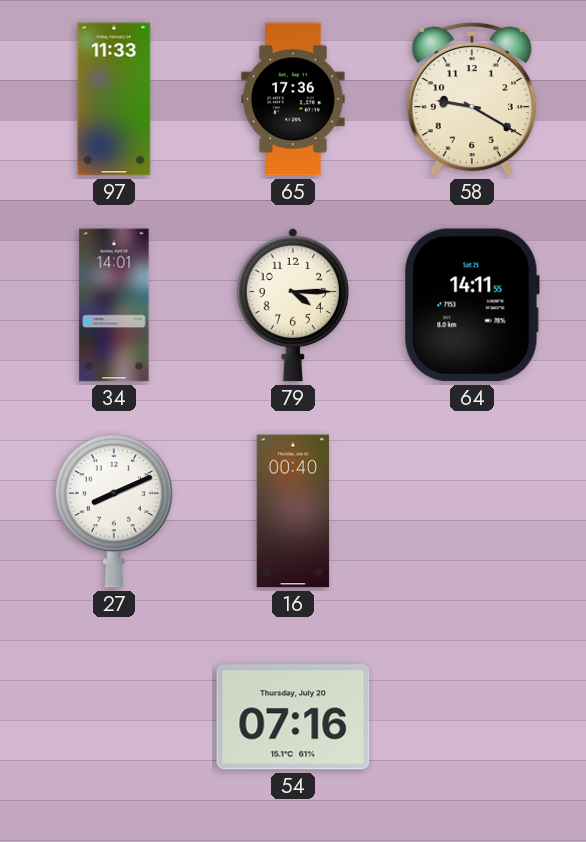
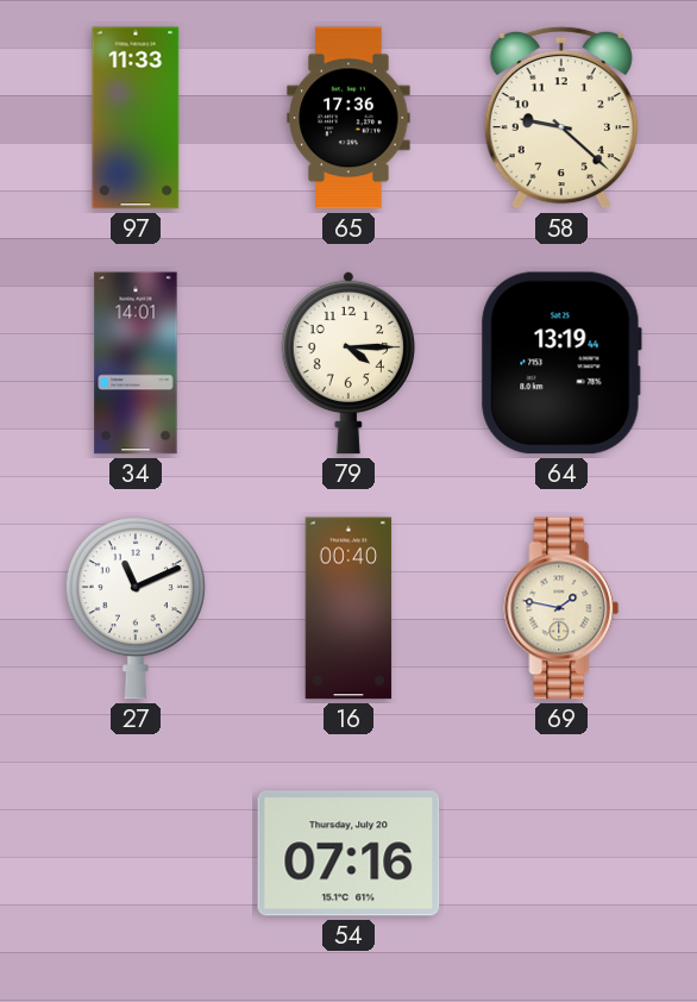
58: 9:20 -> 9:22 (561, 118)
64: 14:11 -> 13:19 (561, 363)
27: 8:11 -> 11:11 (136, 608)
69: none -> 1:47 (561, 608)
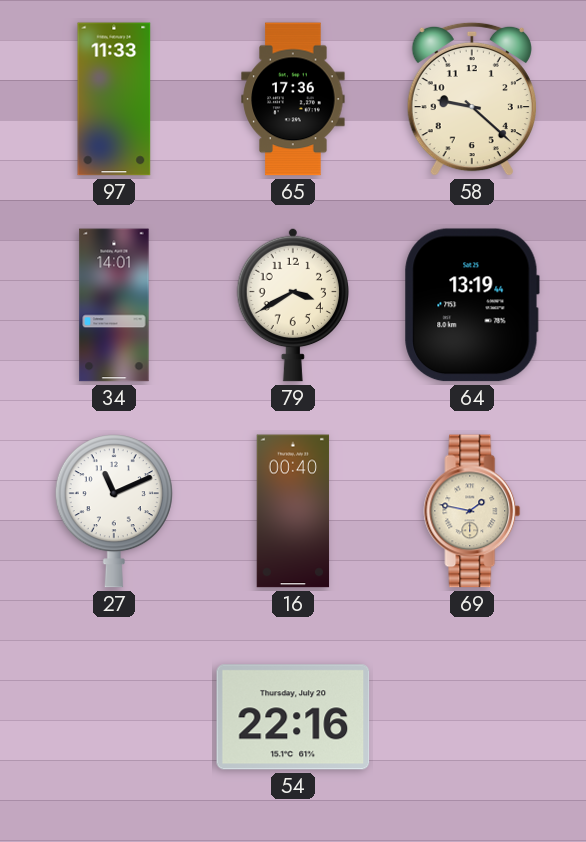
79: 4:15 -> 3:40 (292, 305)
54: 07:16 -> 22:16 (293, 717)
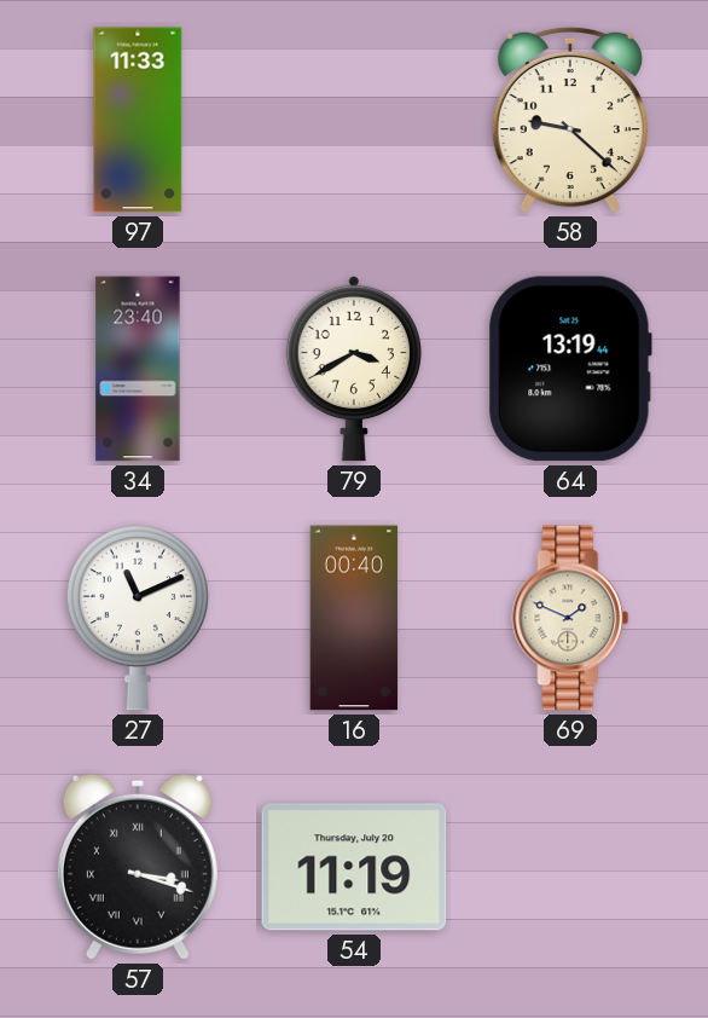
65: 17:36 -> none (293, 99)
34: 14:01 -> 23:40 (138, 369)
69: 1:47 -> 1:49 (570, 618)
57: none -> 3:18 (138, 867)
54: 22:16 -> 11:19 (354, 867)
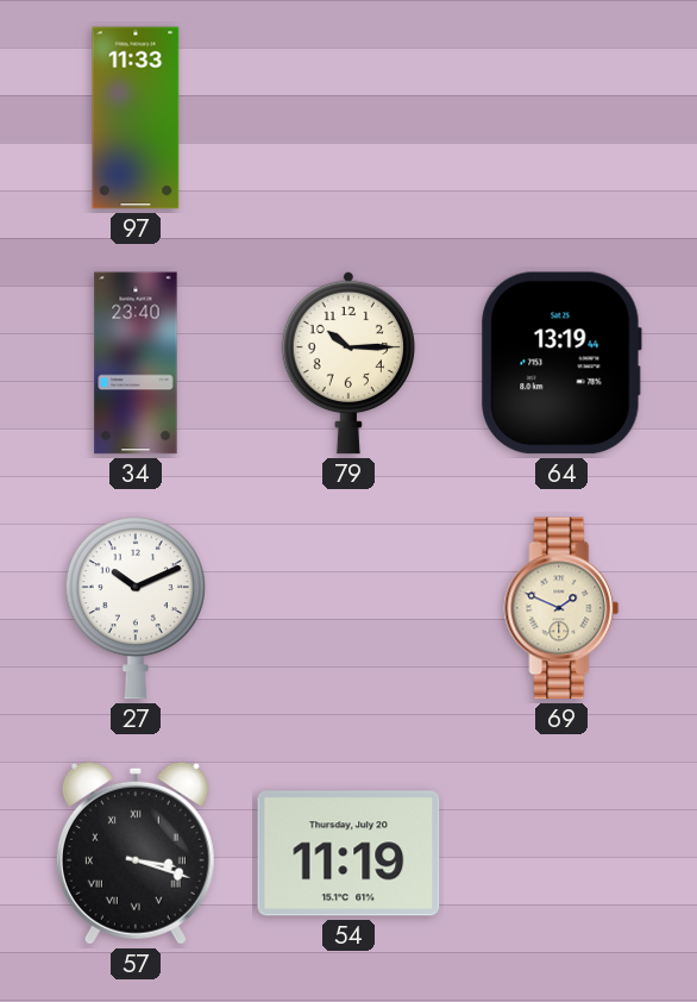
58: 9:22 -> none (570, 120)
79: 3:40 -> 10:15 (347, 363)
27: 11:11 -> 10:11 (136, 608)
16: 00:40 -> none (354, 618)
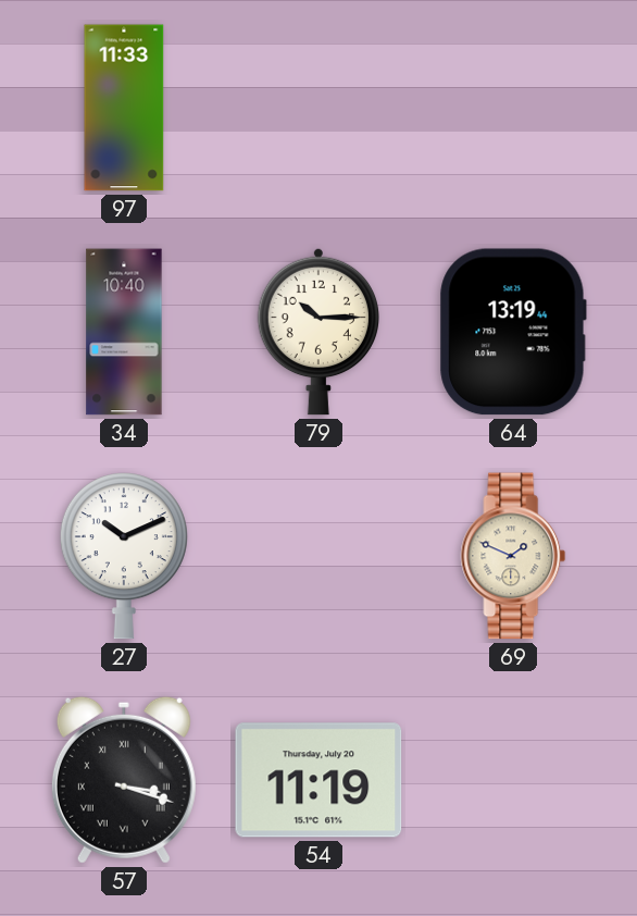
34: 23:40 -> 10:40 (124, 332)
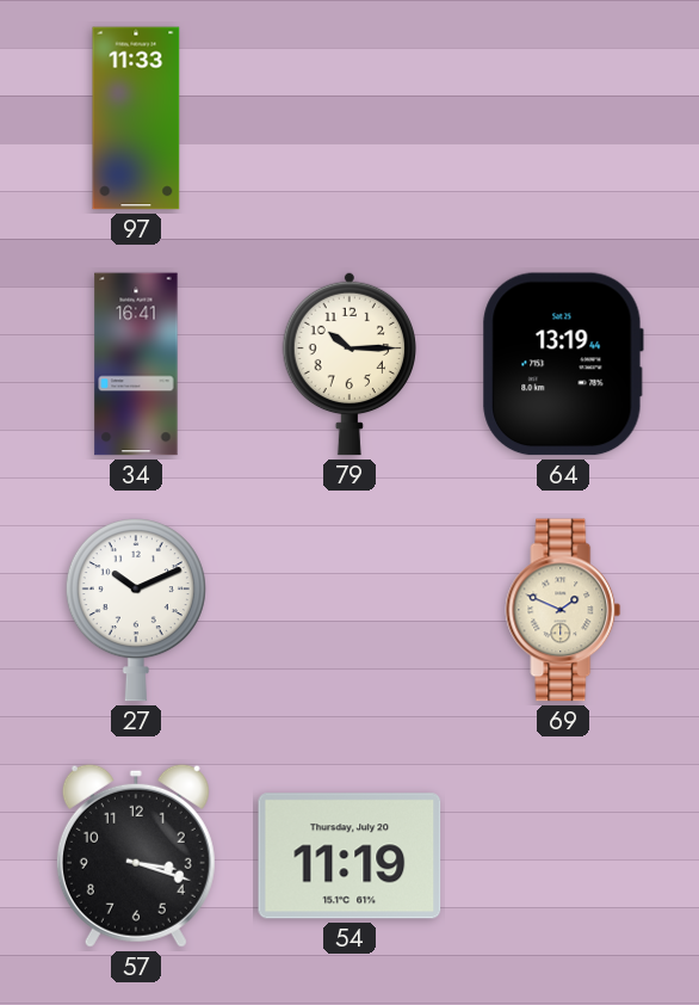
34: 10:40 -> 16:41 (136, 364)
57 numerals: Roman -> Arabic (136, 856)
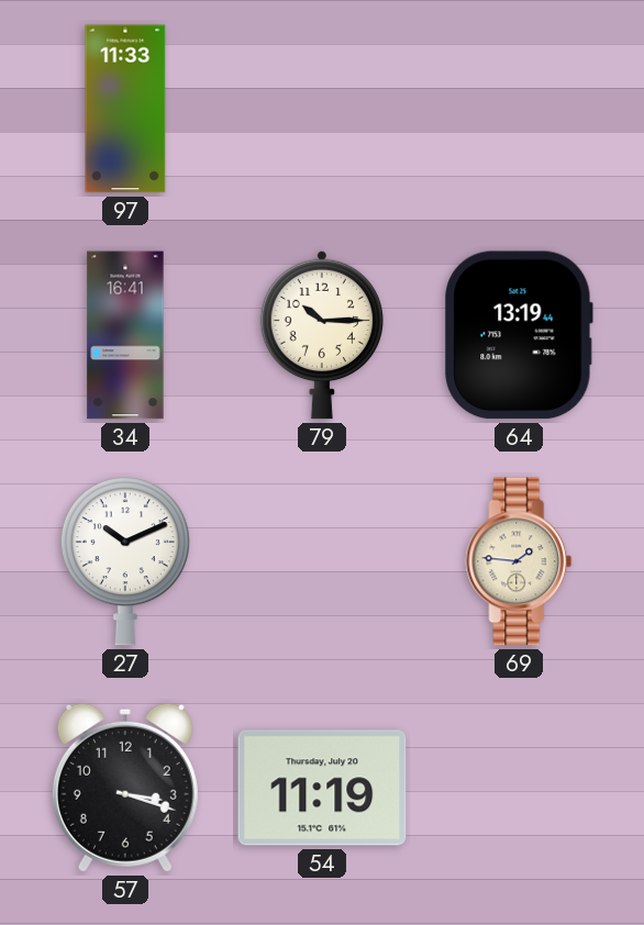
69: 1:49 -> 1:46 (519, 561)
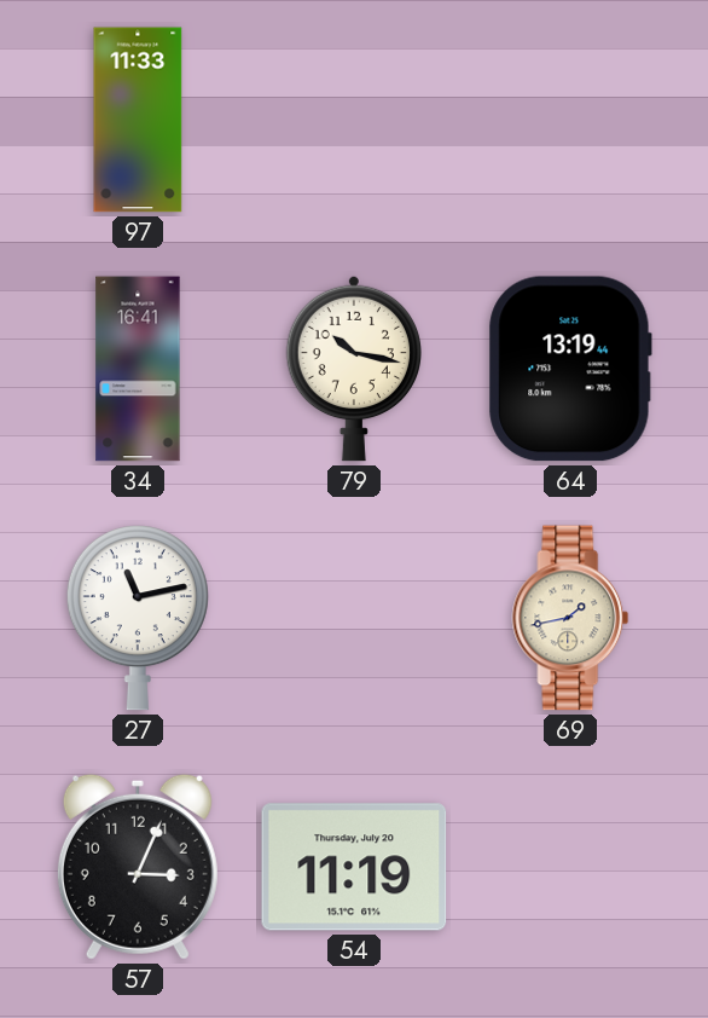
79: 10:15 -> 10:17 (353, 369)
27: 10:11 -> 11:13 (138, 618)
69: 1:46 -> 1:43 (570, 618)
57: 3:18 -> 3:04 (138, 867)
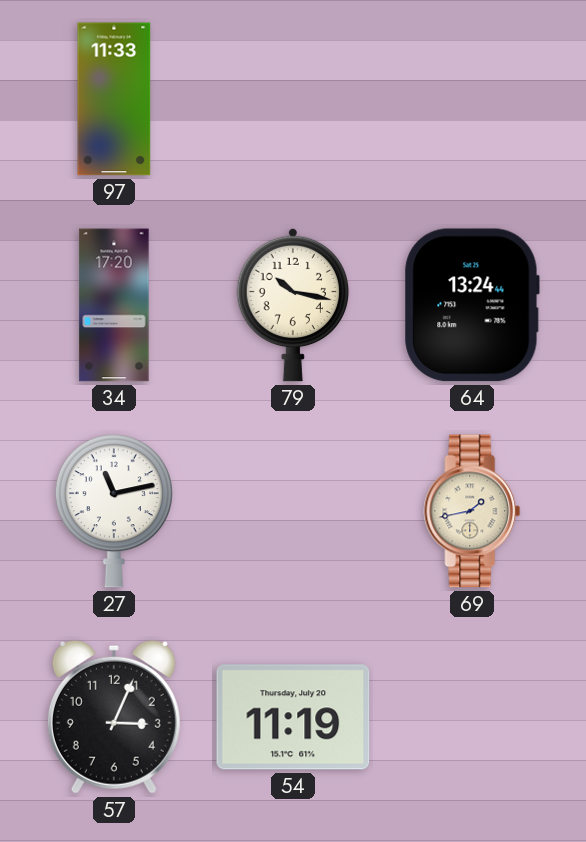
34: 16:41 -> 17:20 (114, 305)
64: 13:19 -> 13:24 (472, 305)
